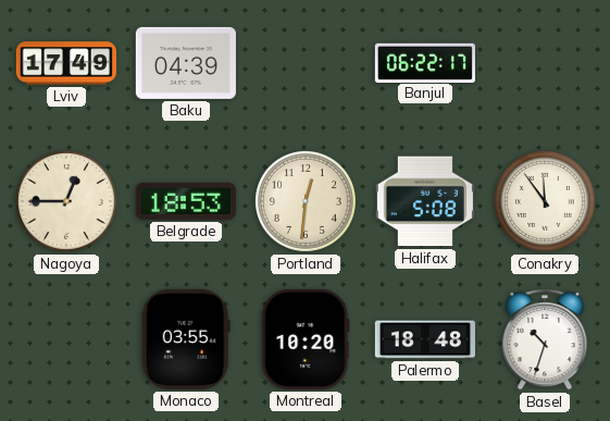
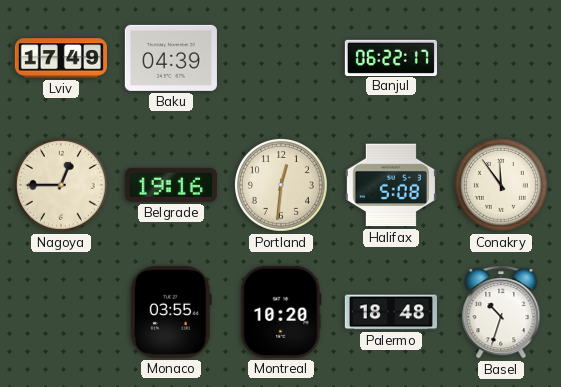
Belgrade: 18:53 -> 19:16 (171, 185)
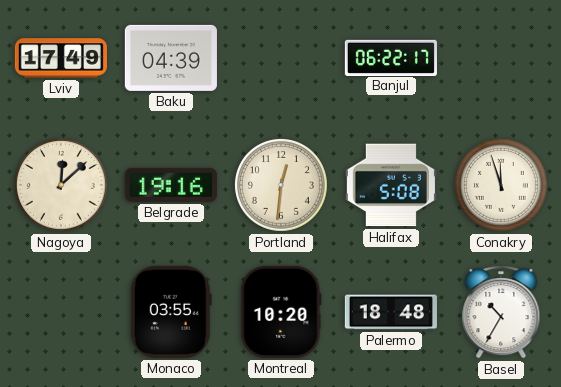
Nagoya: 12:45 -> 12:08 (61, 185)
Conakry: 11:54 -> 11:57 (501, 185)
Basel: 10:33 -> 10:35 (501, 312)
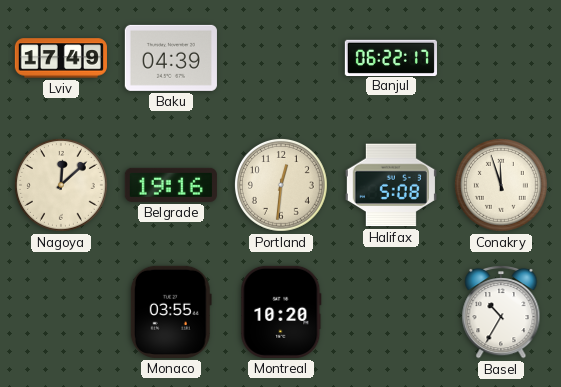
Palermo: 18:48 -> none (391, 312)
